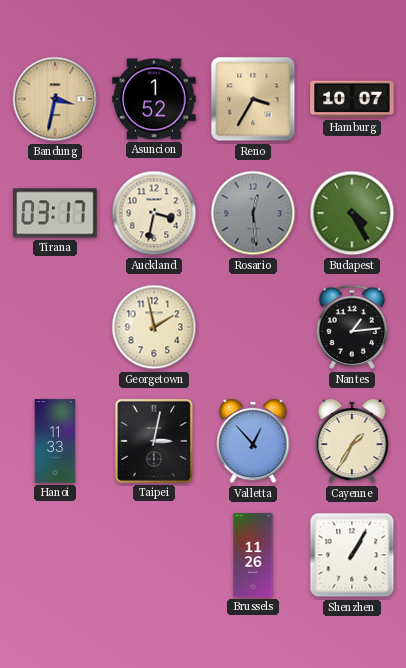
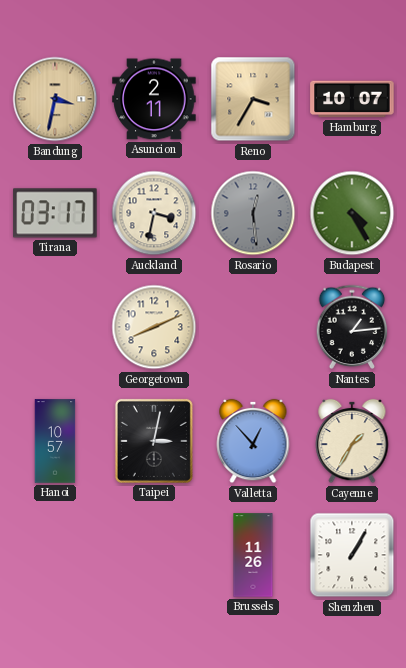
Asuncion: 1:52 -> 2:11 (154, 99)
Georgetown: 1:58 -> 8:11 (154, 327)
Hanoi: 11:33 -> 10:57 (55, 441)
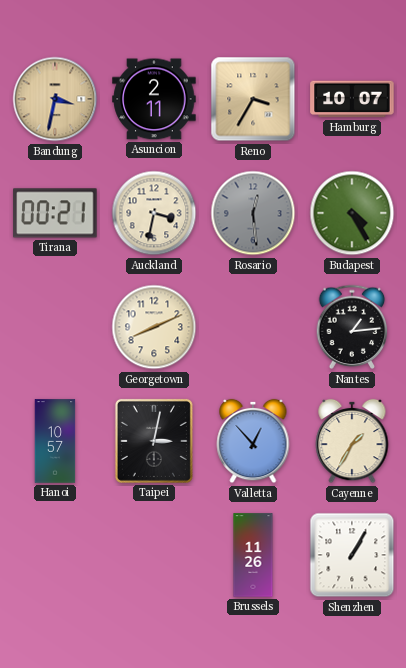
Tirana: 03:17 -> 00:21 (55, 213)
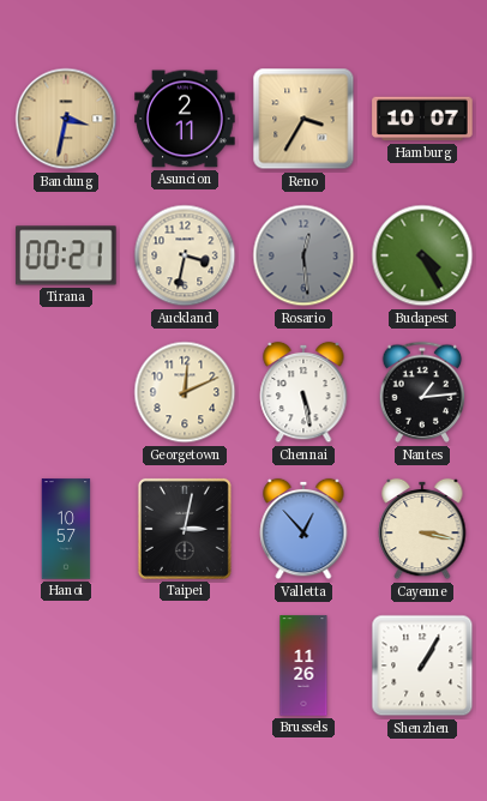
Georgetown: 8:11 -> 12:11 (185, 392)
Chennai: none -> 5:28 (303, 392)
Cayenne: 1:35 -> 3:17 (422, 529)
